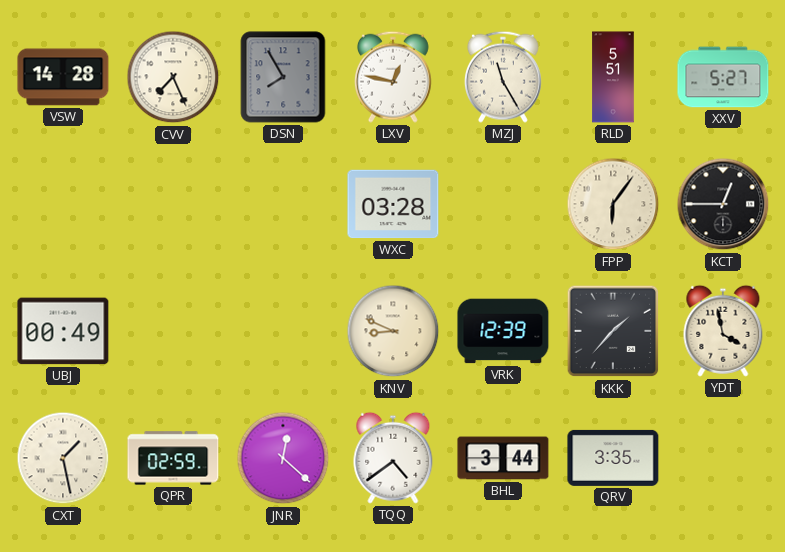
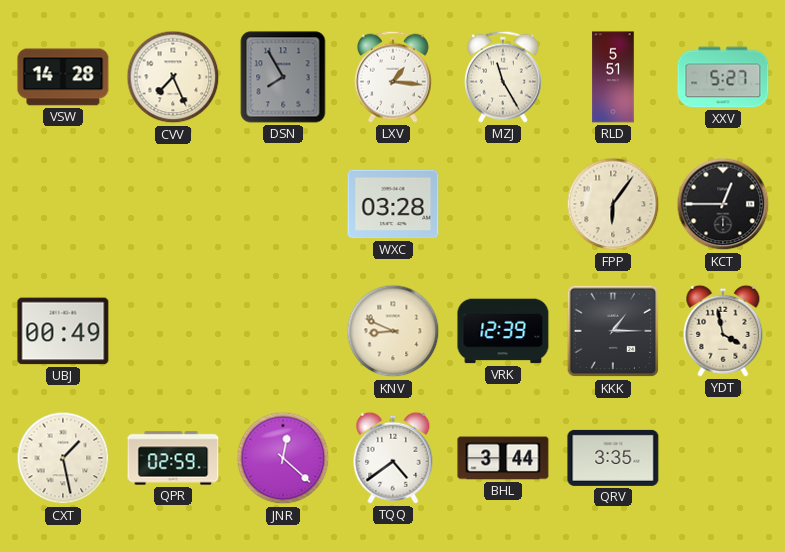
LXV: 12:47 -> 1:16 (393, 77)
KKK: 1:37 -> 1:15 (613, 331)
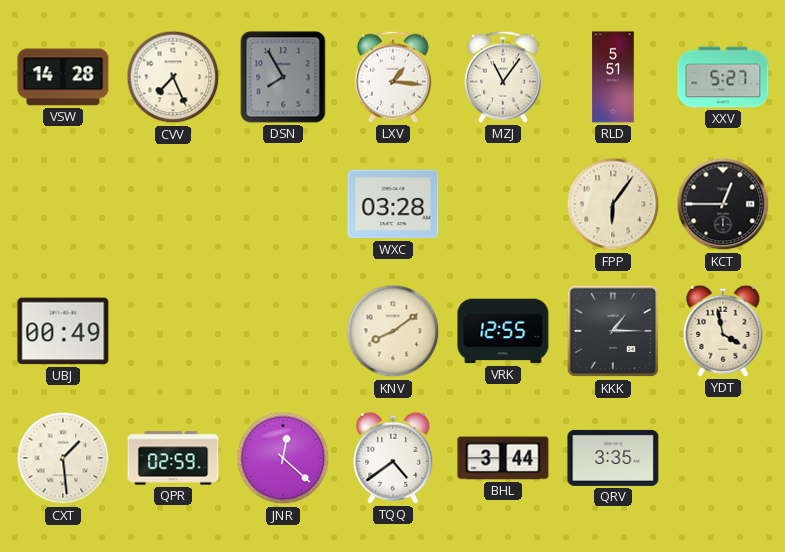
MZJ: 11:25 -> 11:06 (503, 77)
KNV: 8:49 -> 8:09 (393, 331)
VRK: 12:39 -> 12:55 (503, 331)
CXT: 1:28 -> 1:29 (63, 458)
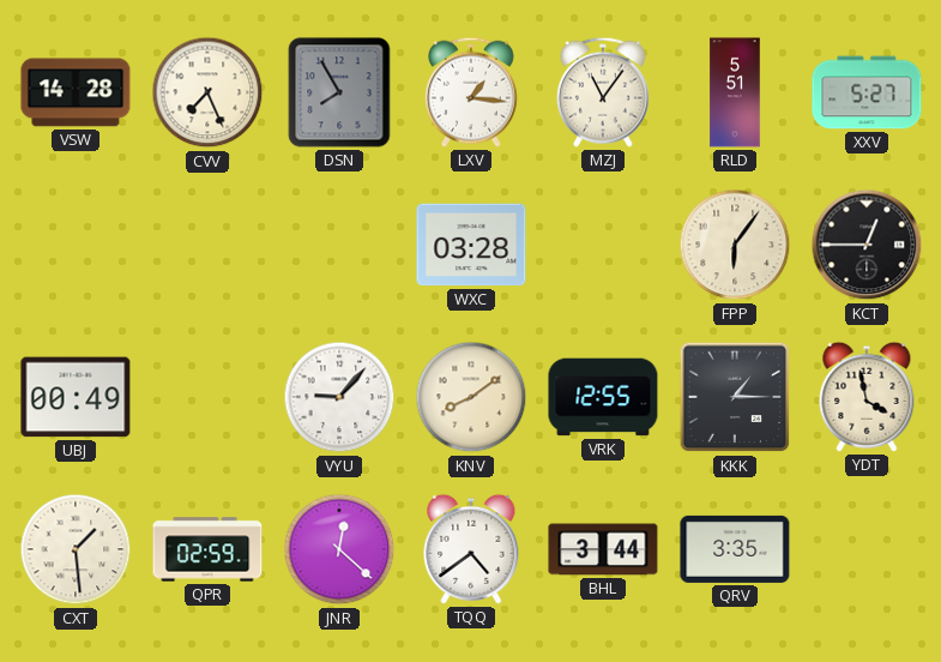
VYU: none -> 9:07 (339, 397)
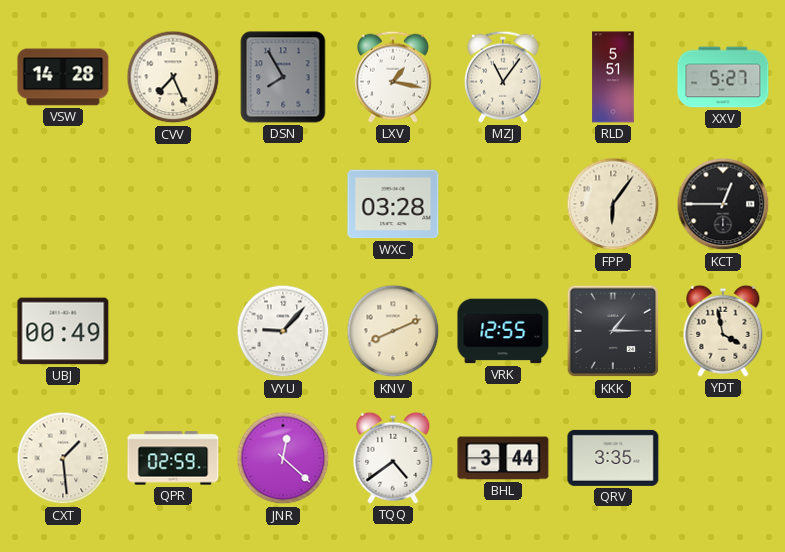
LXV: 1:16 -> 1:17 (393, 77)
KNV: 8:09 -> 8:11 (393, 331)
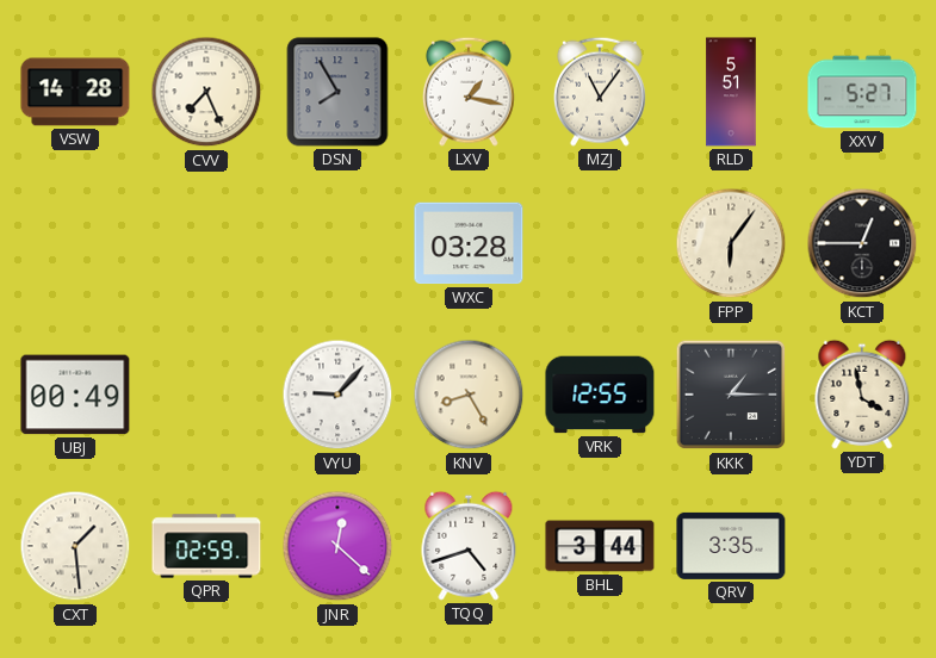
KNV: 8:11 -> 8:25 (469, 395)
TQQ: 4:39 -> 4:42 (469, 546)
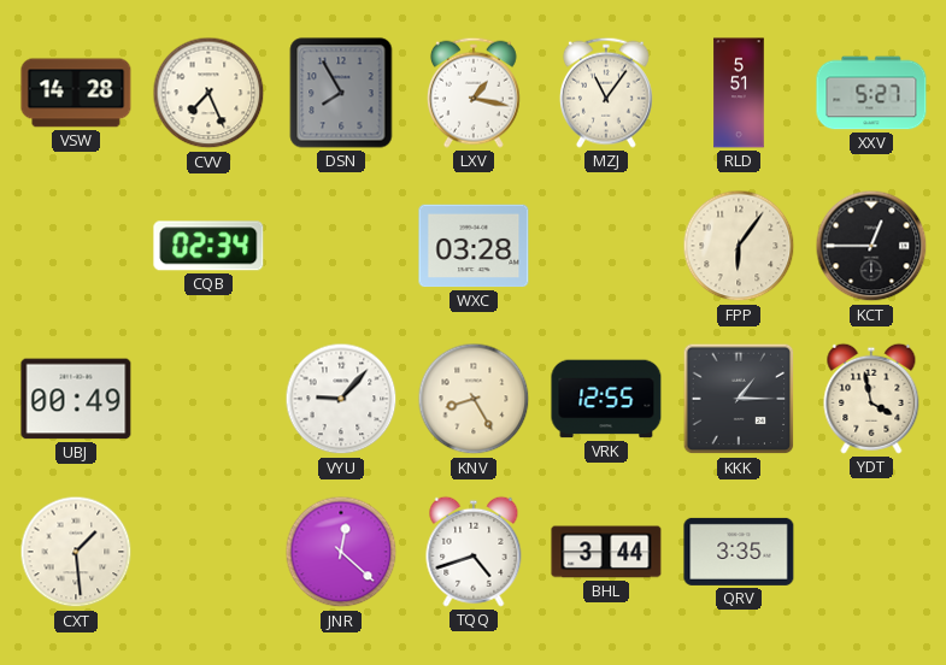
CQB: none -> 02:34 (208, 246)
QPR: 02:59 -> none (206, 546)
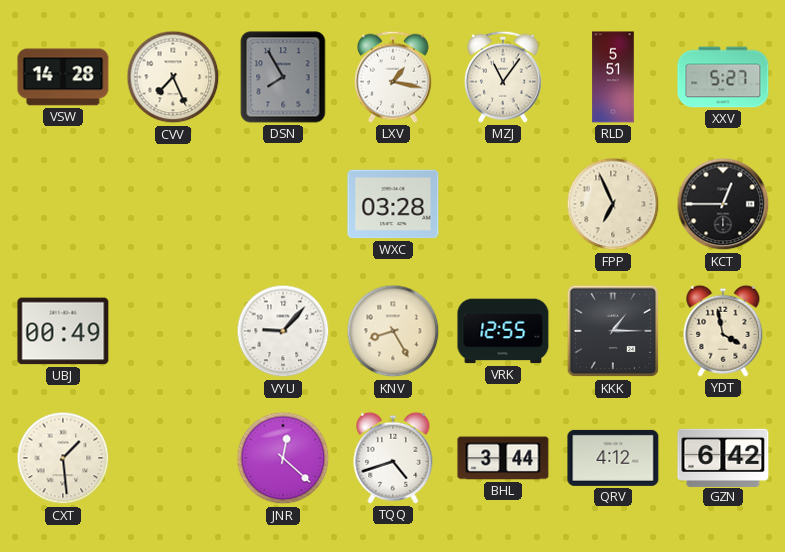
CQB: 02:34 -> none (208, 246)
FPP: 6:06 -> 6:56 (613, 204)
QRV: 3:35 -> 4:12 (613, 458)
GZN: none -> 6:42 (723, 457)
